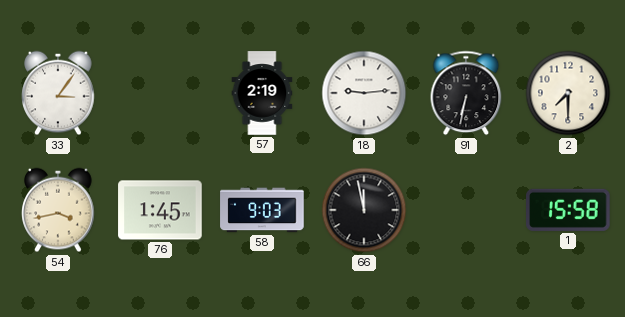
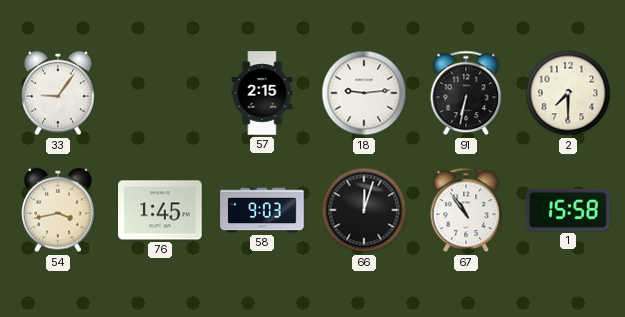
33: 3:06 -> 9:06 (58, 93)
57: 2:19 -> 2:15 (262, 93)
66: 11:58 -> 12:03 (364, 210)
67: none -> 10:54 (466, 210)
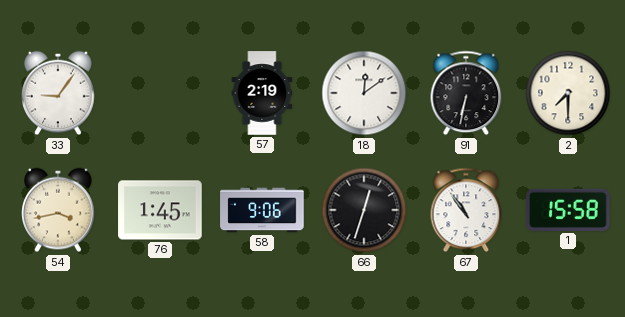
57: 2:15 -> 2:19 (262, 93)
18: 9:14 -> 12:09 (364, 93)
58: 9:03 -> 9:06 (262, 210)
66: 12:03 -> 12:33 (364, 210)
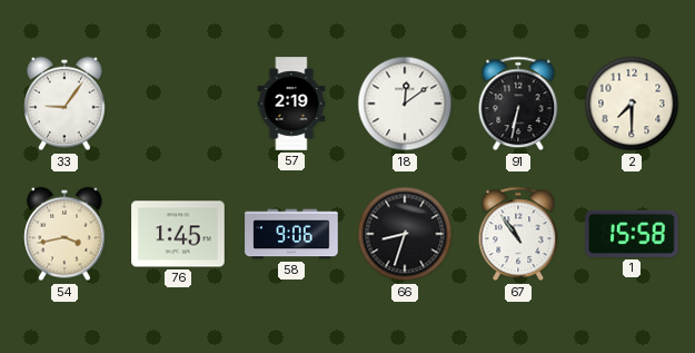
66: 12:33 -> 8:33 (405, 234)
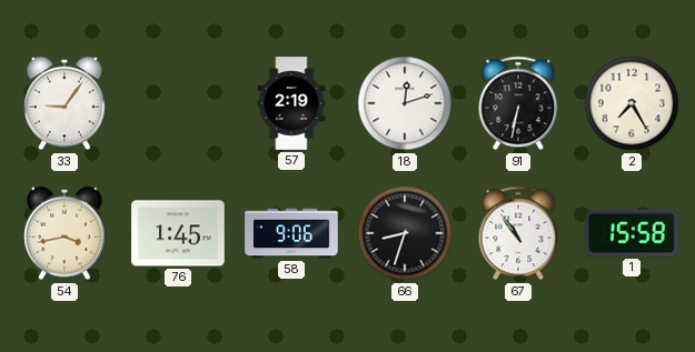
18: 12:09 -> 12:12 (405, 103)
2: 7:30 -> 7:25 (632, 103)
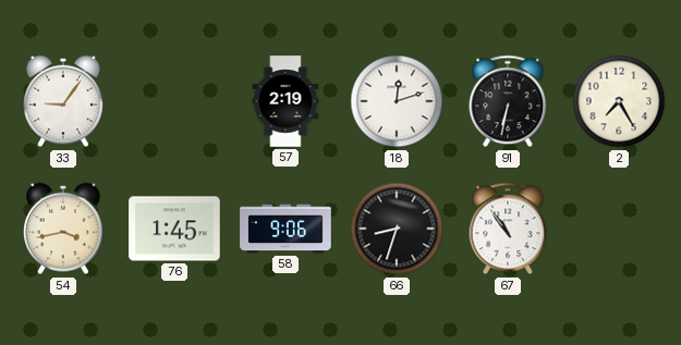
1: 15:58 -> none (632, 233)
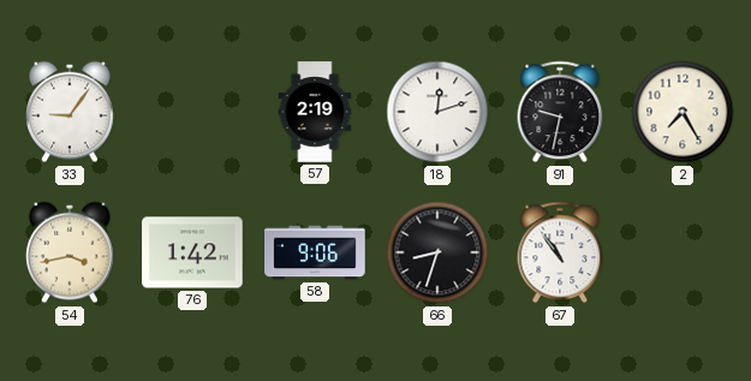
91: 6:32 -> 9:32 (560, 112)
76: 1:45 -> 1:42 (192, 252)
